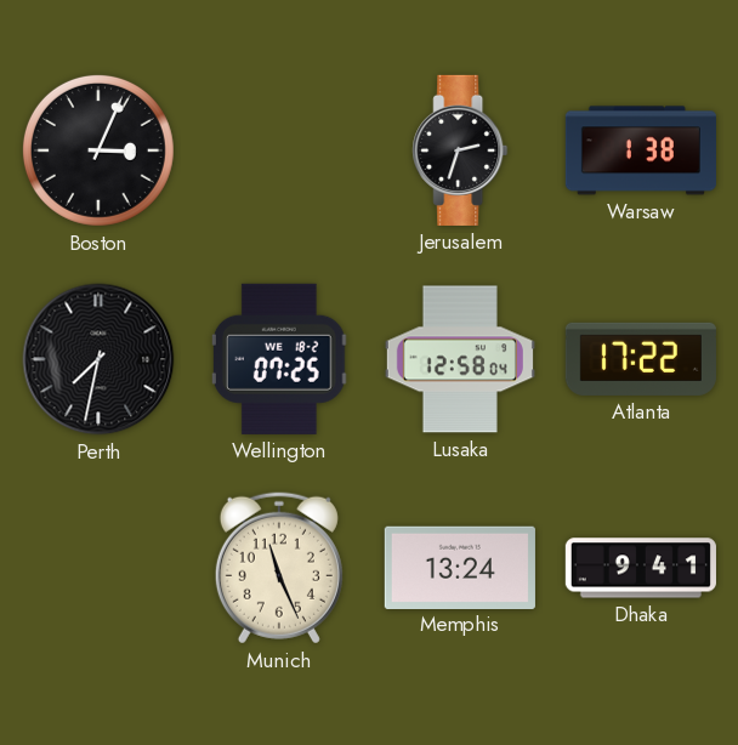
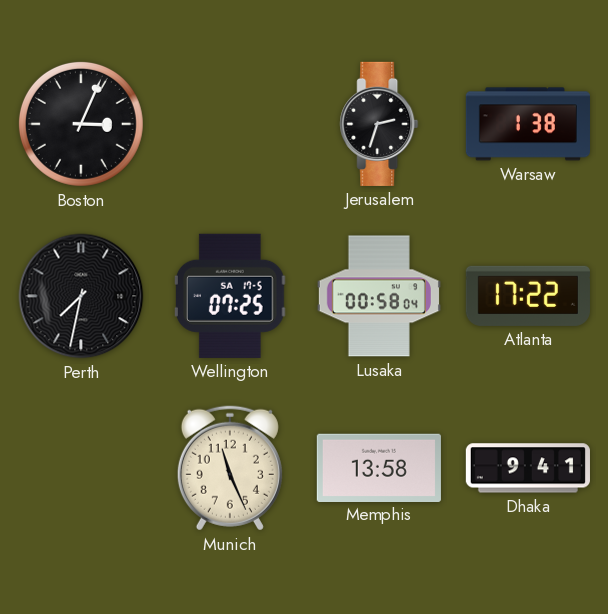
Wellington date: WE 18-2 -> SA 17-5 (230, 296)
Lusaka: 12:58 -> 00:58 (379, 296)
Memphis: 13:24 -> 13:58 (379, 467)
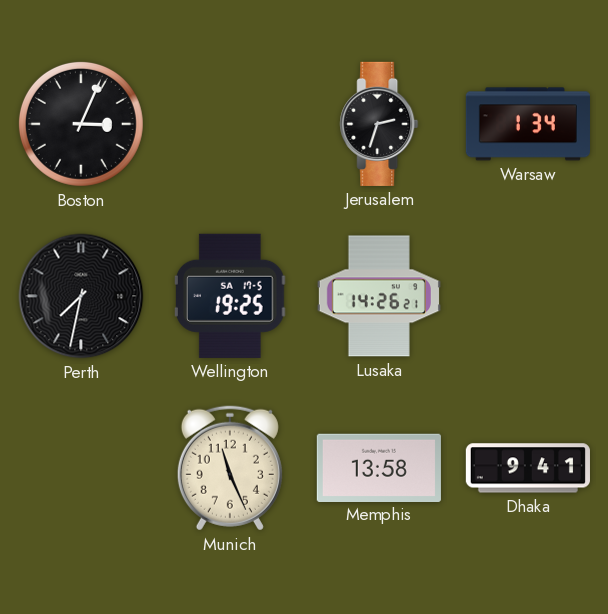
Warsaw: 1:38 -> 1:34 (528, 124)
Wellington: 07:25 -> 19:25 (230, 296)
Lusaka: 00:58 -> 14:26 (379, 296)
Atlanta: 17:22 -> none (528, 296)
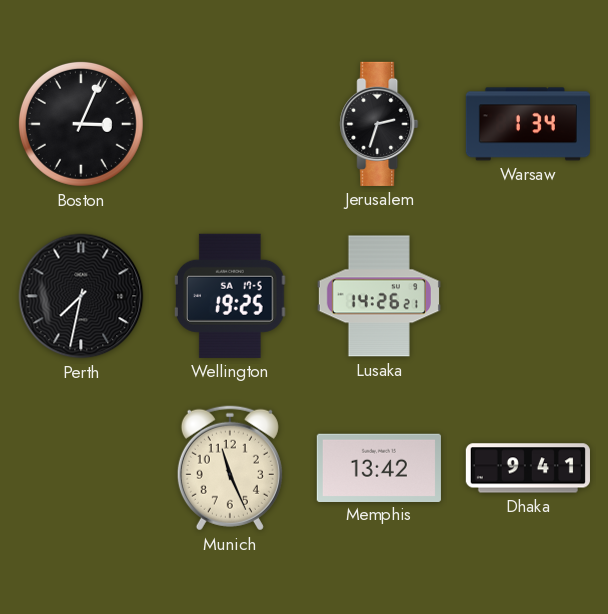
Memphis: 13:58 -> 13:42 (379, 467)
